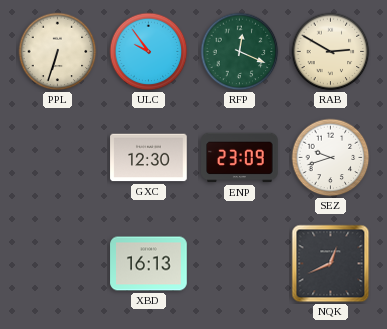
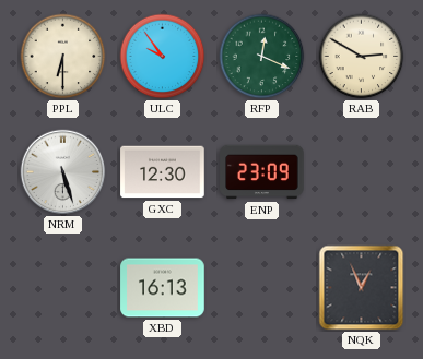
PPL: 6:33 -> 6:30 (63, 57)
NRM: none -> 5:27 (63, 172)
SEZ: 9:42 -> none (331, 158)
NQK: 12:41 -> 12:56 (362, 288)
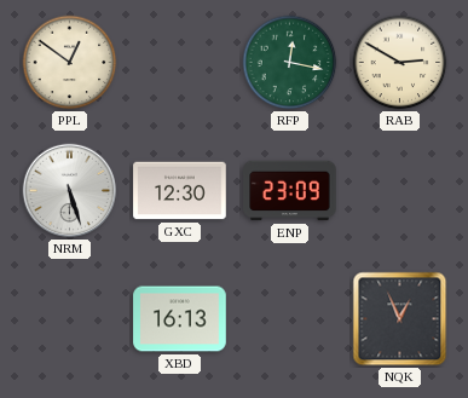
PPL: 6:30 -> 12:51 (70, 63)
ULC: 9:54 -> none (163, 57)
RFP: 12:19 -> 12:17 (290, 63)
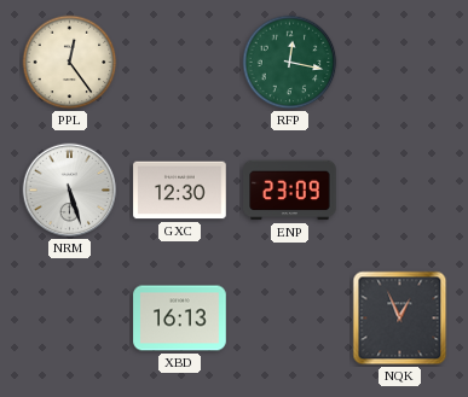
PPL: 12:51 -> 12:24 (70, 63)
RAB: 2:50 -> none (400, 63)
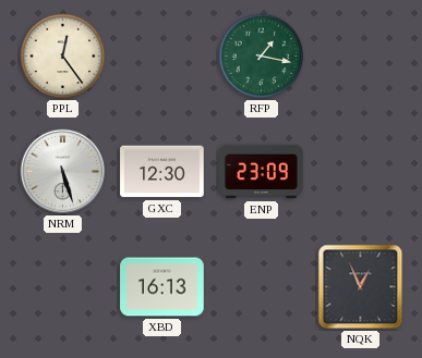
RFP: 12:17 -> 1:17 (262, 57)
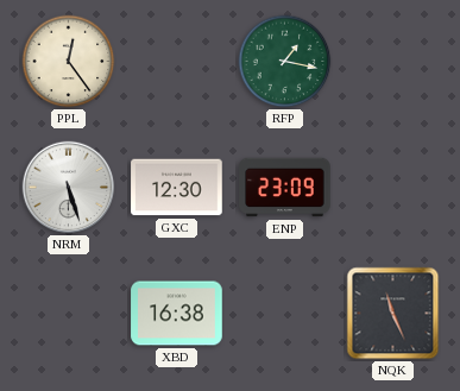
XBD: 16:13 -> 16:38 (177, 314)
NQK: 12:56 -> 11:26 (393, 314)
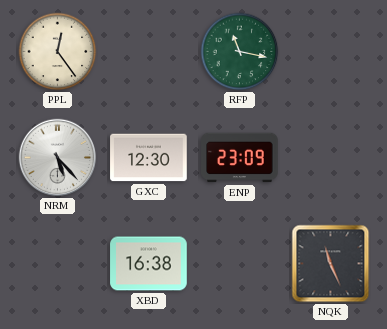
RFP: 1:17 -> 11:17 (240, 52)
NRM: 5:27 -> 5:23 (58, 158)
